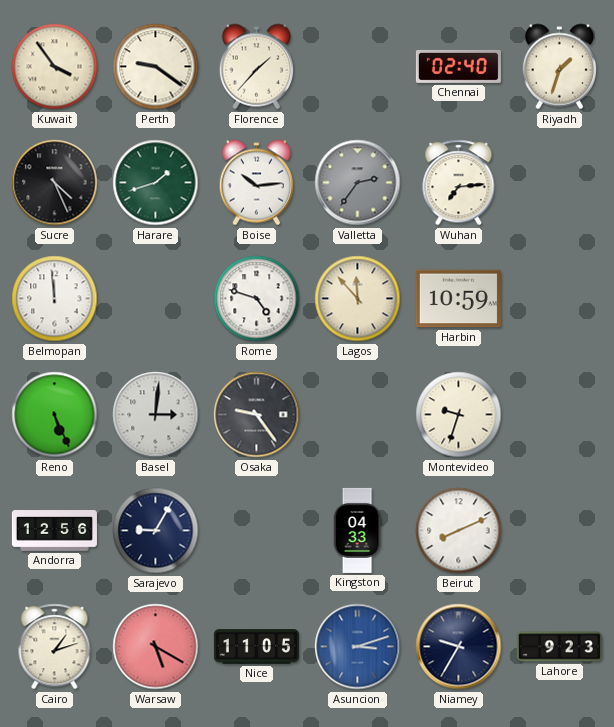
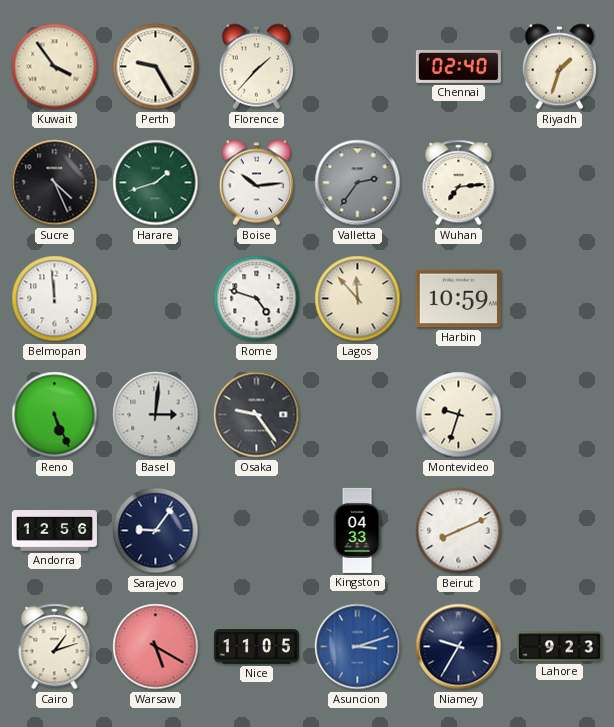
Perth: 9:21 -> 9:25 (156, 67)
Sarajevo: 9:05 -> 9:06 (156, 531)
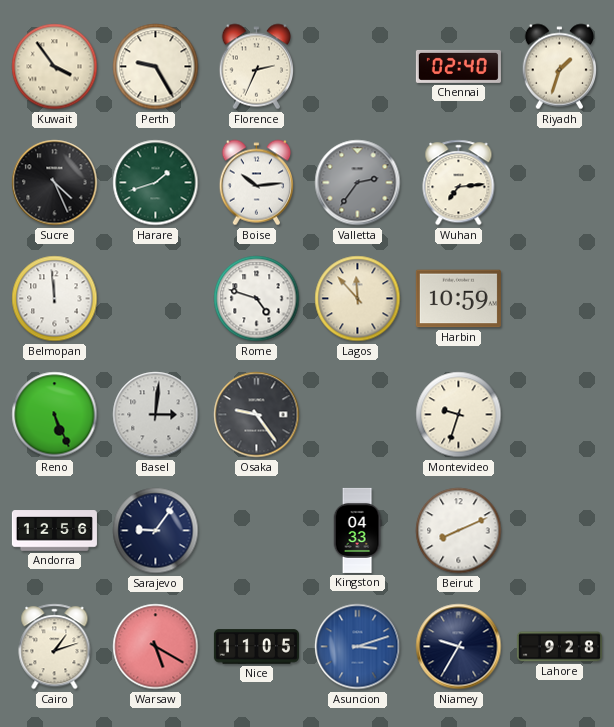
Florence: 1:37 -> 2:34 (256, 67)
Lahore: 9:23 -> 9:28 (559, 647)
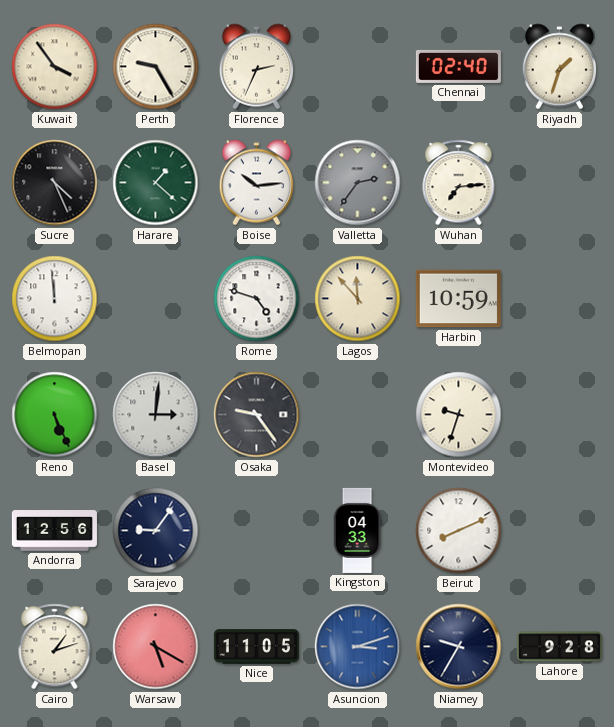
Harare: 1:42 -> 1:22 (156, 183)
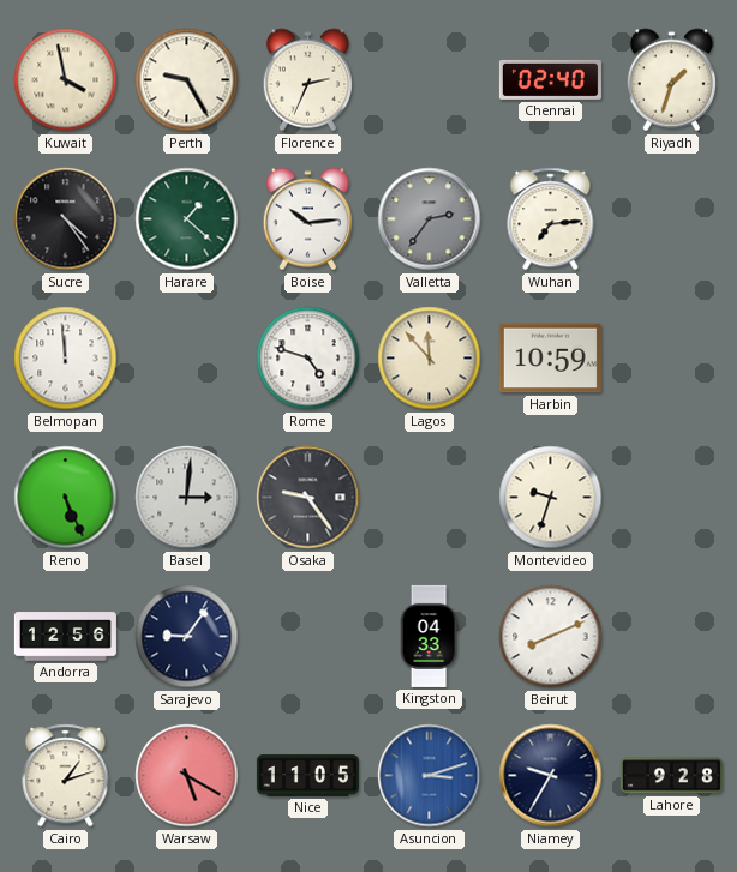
Kuwait: 3:54 -> 3:58 (66, 80)
Sucre: 4:26 -> 4:24 (66, 219)
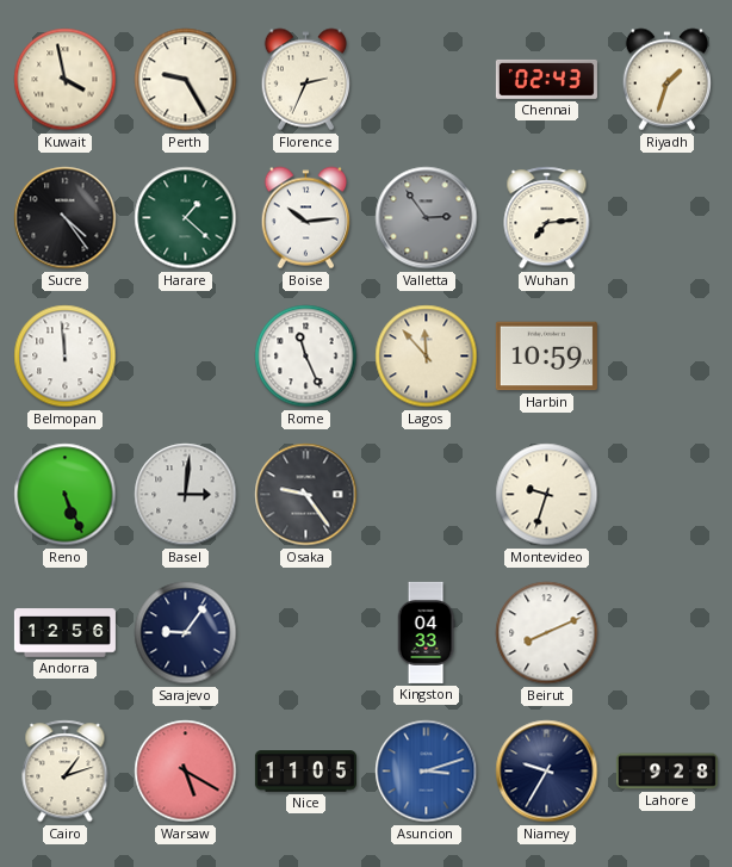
Chennai: 02:40 -> 02:43 (546, 79)
Valletta: 2:36 -> 2:54 (427, 218)
Rome: 4:48 -> 11:26 (306, 357)
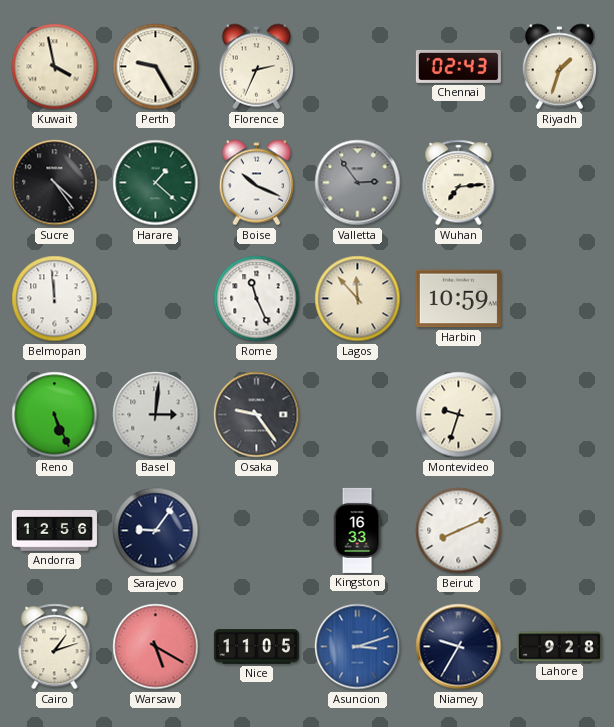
Boise: 10:14 -> 10:19 (256, 183)
Kingston: 04:33 -> 16:33 (357, 530)
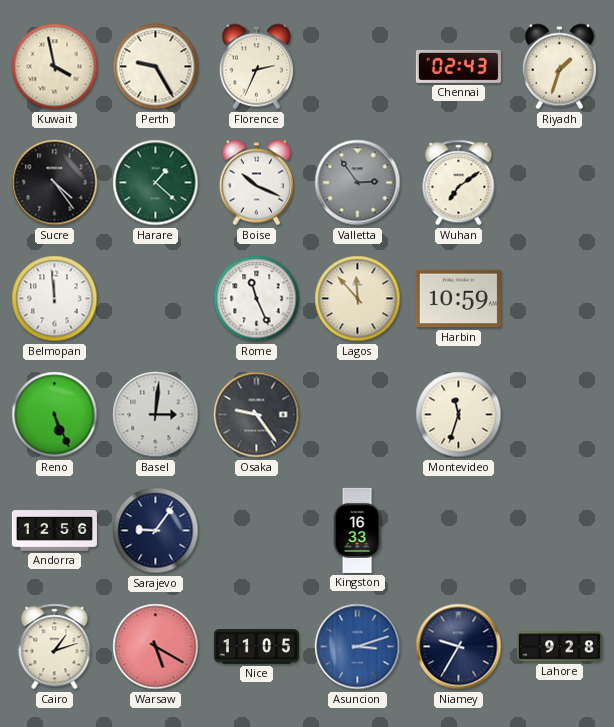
Wuhan: 7:14 -> 7:09 (459, 183)
Montevideo: 9:33 -> 11:33 (459, 415)
Beirut: 8:11 -> none (459, 531)
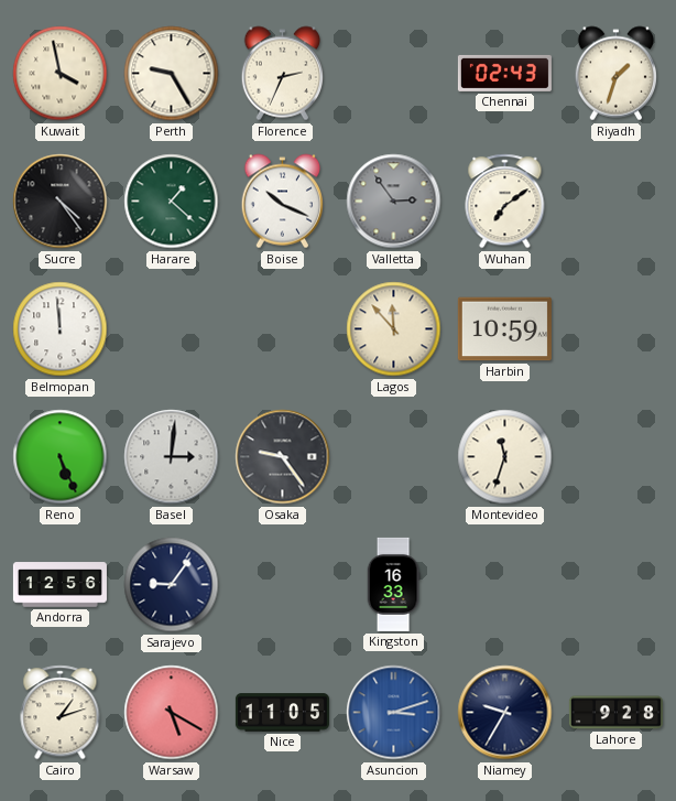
Rome: 11:26 -> none (257, 299)
